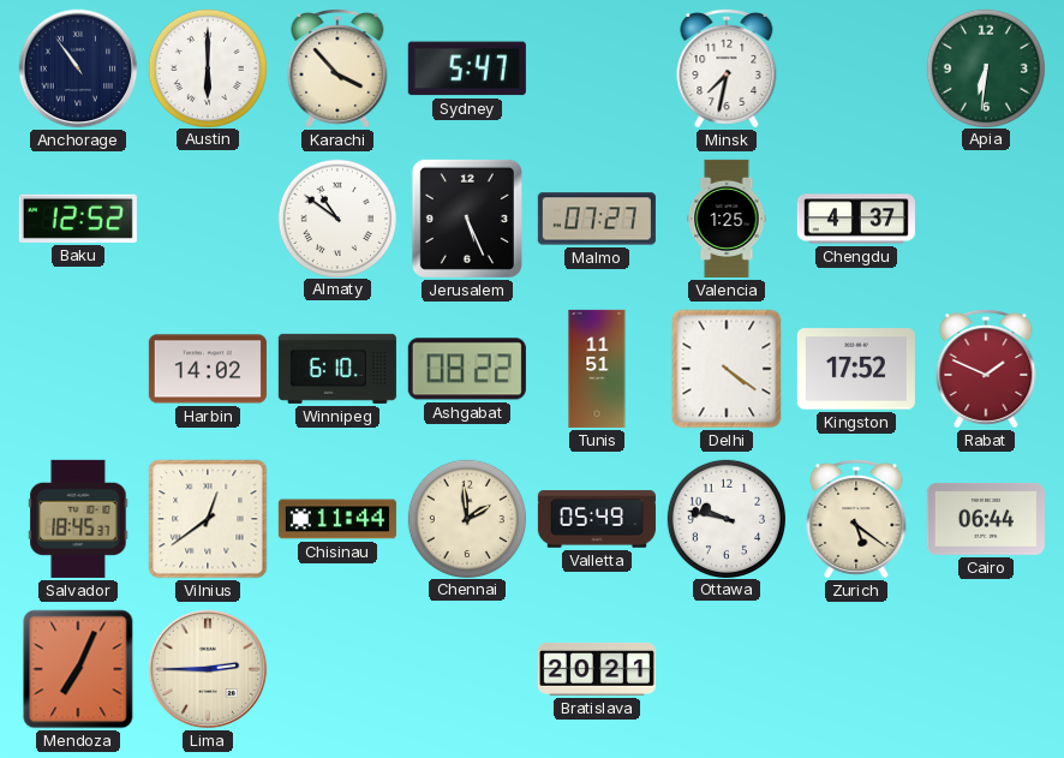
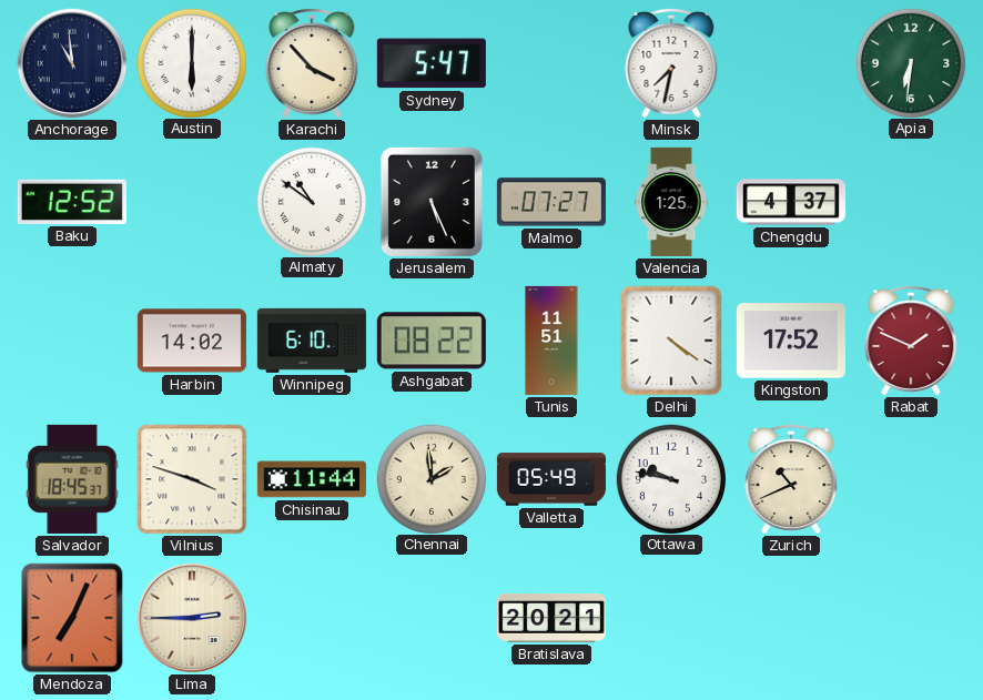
Anchorage: 10:54 -> 10:59 (72, 63)
Vilnius: 12:39 -> 3:48 (192, 479)
Zurich: 5:21 -> 10:41 (791, 479)
Cairo: 06:44 -> none (986, 520)
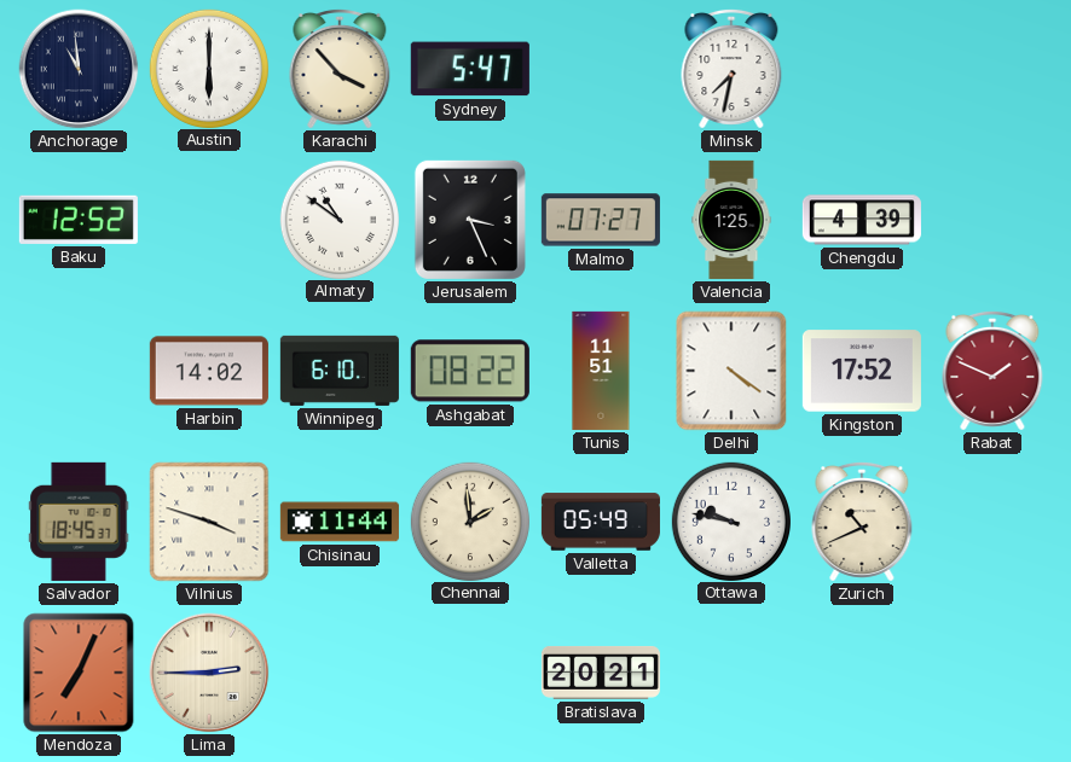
Apia: 6:31 -> none (910, 62)
Jerusalem: 5:26 -> 3:26 (470, 220)
Chengdu: 4:37 -> 4:39 (862, 220)
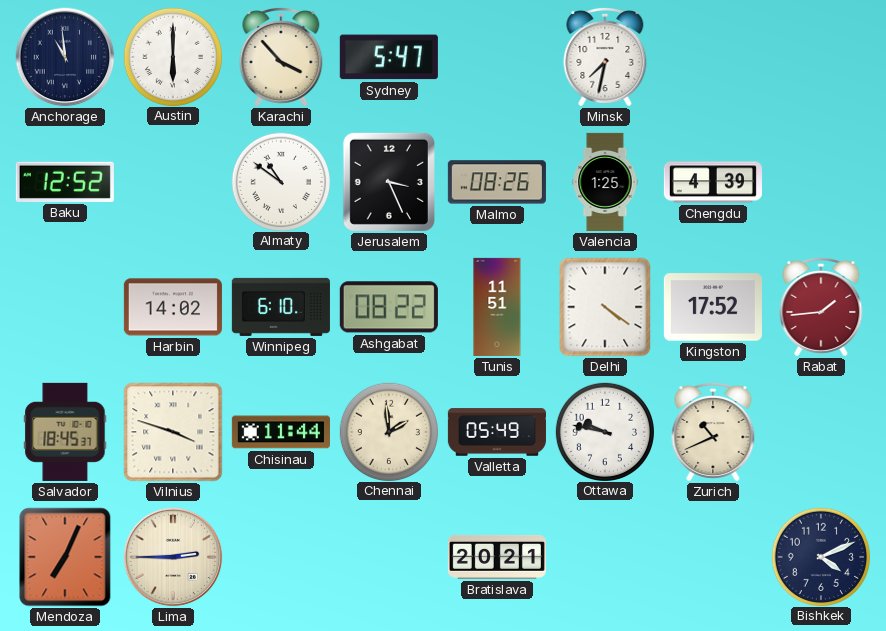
Malmo: 07:27 -> 08:26 (497, 182)
Rabat: 1:49 -> 1:44 (821, 307)
Bishkek: none -> 4:11 (820, 556)
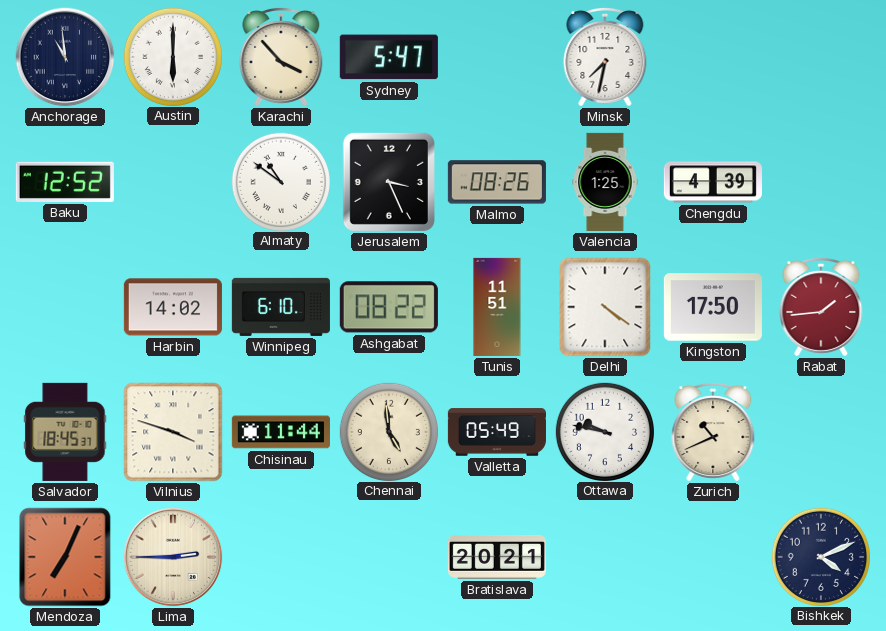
Kingston: 17:52 -> 17:50 (713, 307)
Chennai: 1:59 -> 4:59 (388, 431)
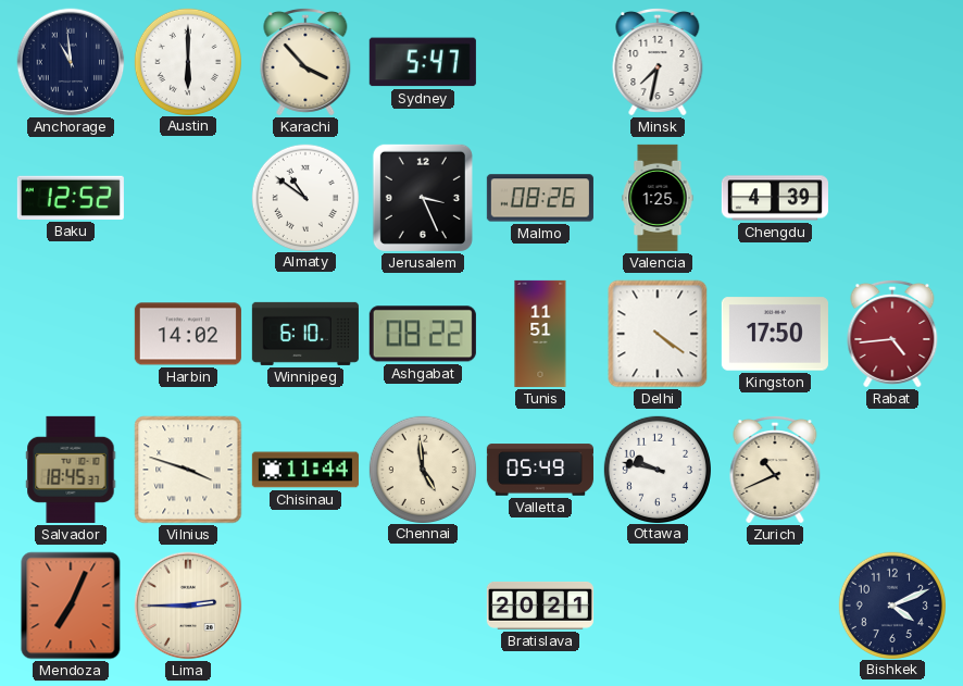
Rabat: 1:44 -> 4:44 (892, 334)
